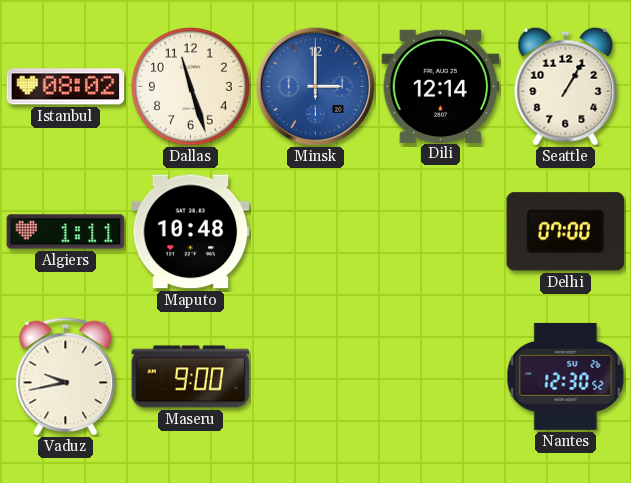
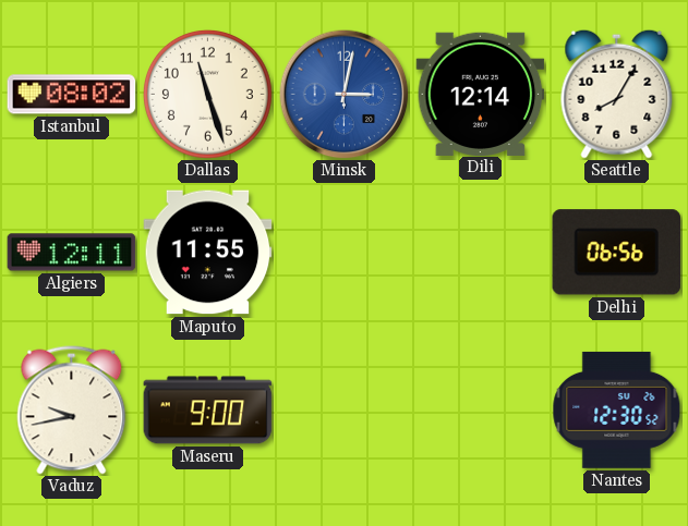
Minsk: 3:00 -> 3:02 (343, 94)
Seattle: 1:05 -> 8:05 (617, 94)
Algiers: 1:11 -> 12:11 (72, 253)
Maputo: 10:48 -> 11:55 (208, 253)
Delhi: 07:00 -> 06:56 (617, 253)
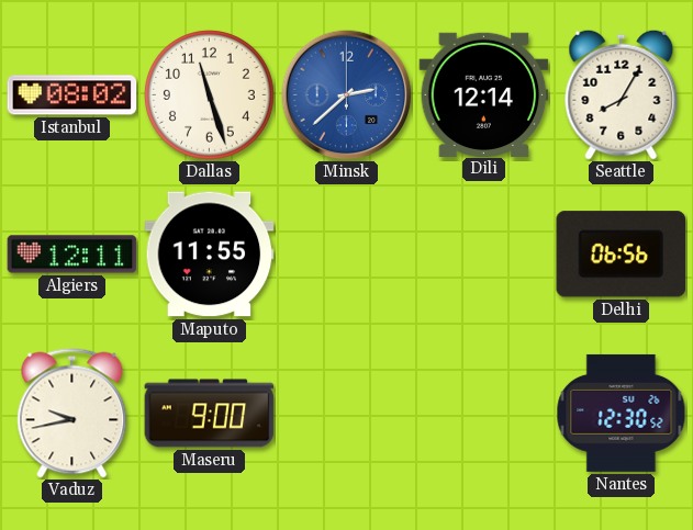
Minsk: 3:02 -> 2:38 (346, 94)
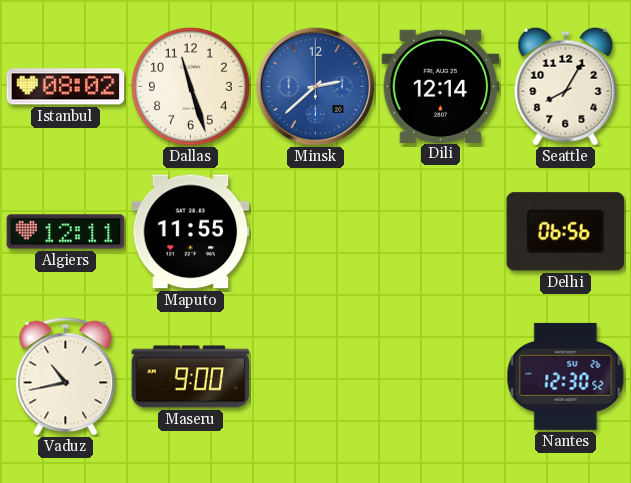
Vaduz: 9:43 -> 10:43 (66, 377)
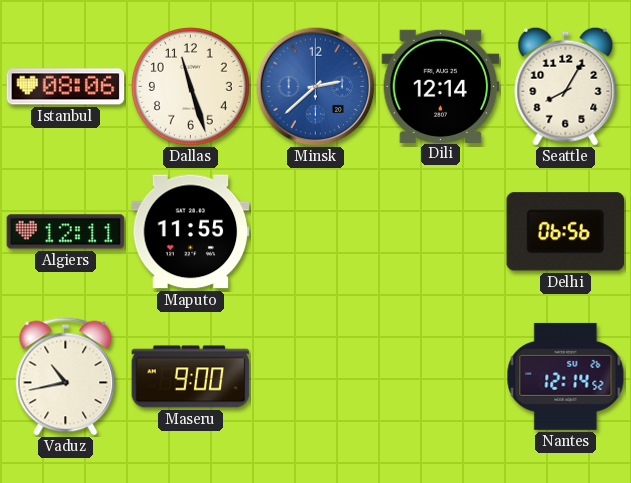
Istanbul: 08:02 -> 08:06 (66, 87)
Nantes: 12:30 -> 12:14 (566, 376)
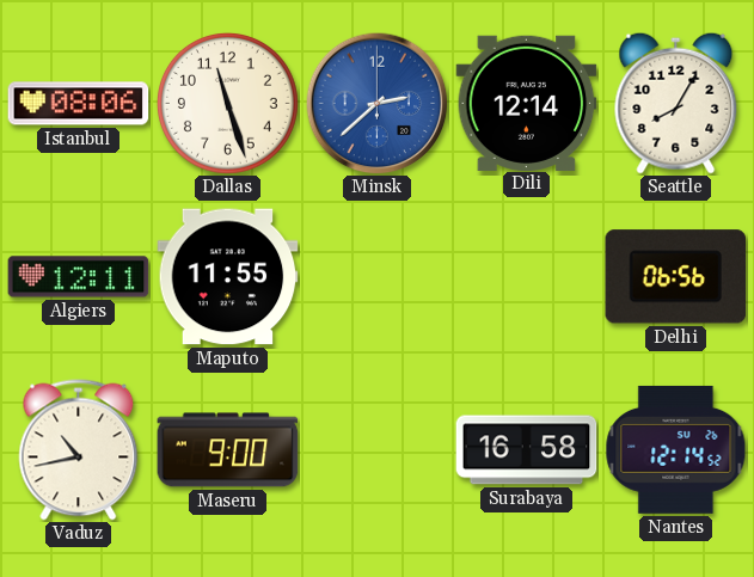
Surabaya: none -> 16:58 (527, 450)
